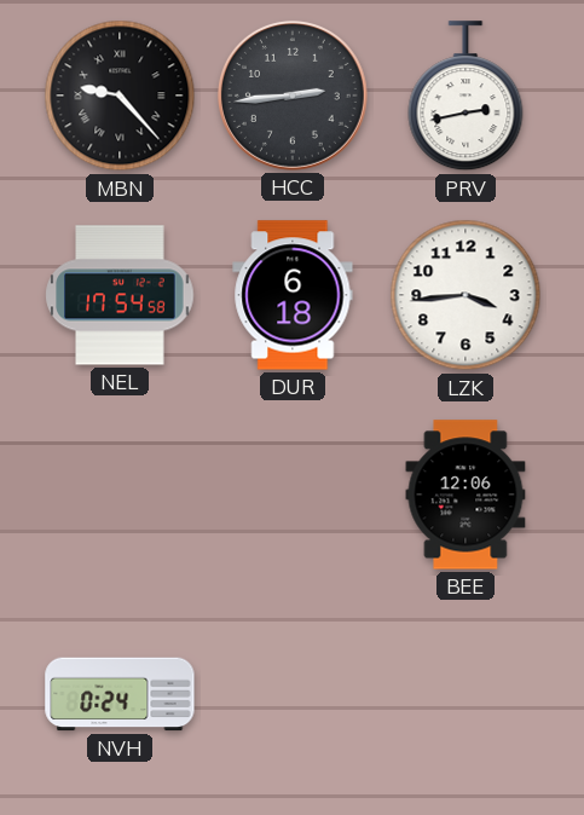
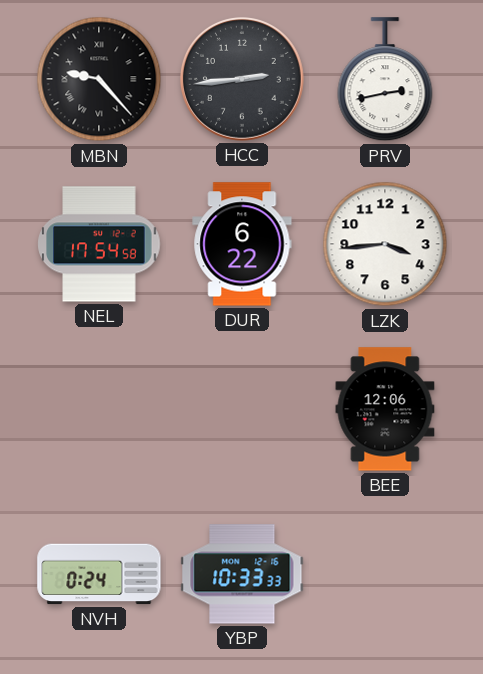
DUR: 6:18 -> 6:22 (242, 244)
YBP: none -> 10:33 (242, 574)
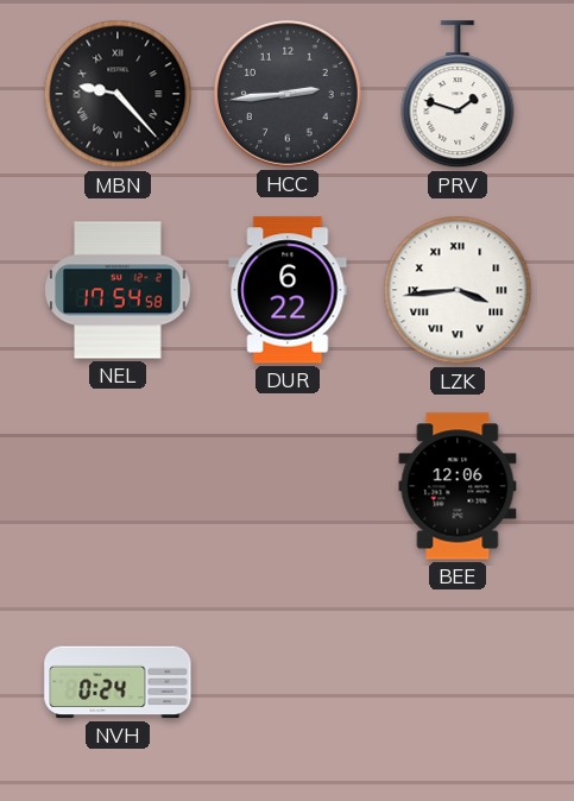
PRV: 2:43 -> 1:48 (458, 95)
LZK numerals: Arabic -> Roman (458, 290)
YBP: 10:33 -> none (242, 574)
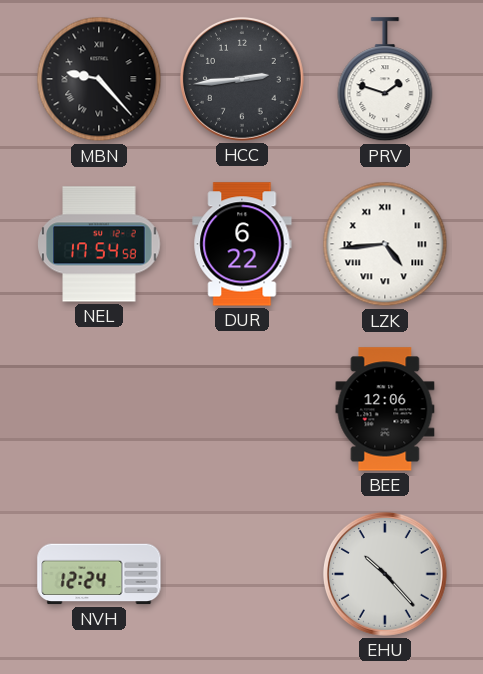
LZK: 3:44 -> 4:44 (385, 244)
NVH: 0:24 -> 12:24 (99, 574)
EHU: none -> 10:23 (385, 574)
